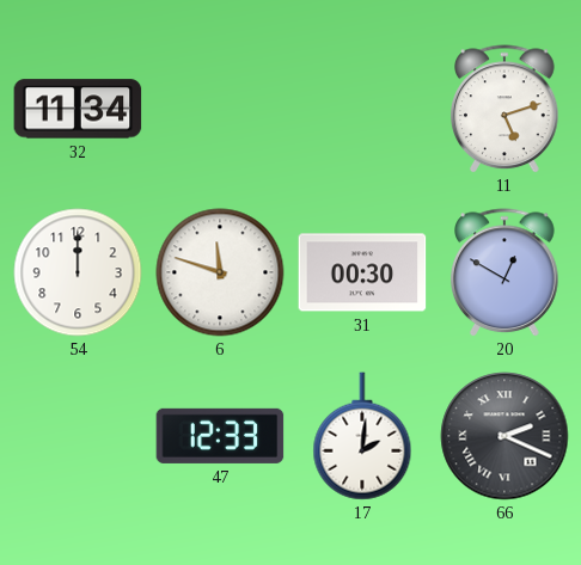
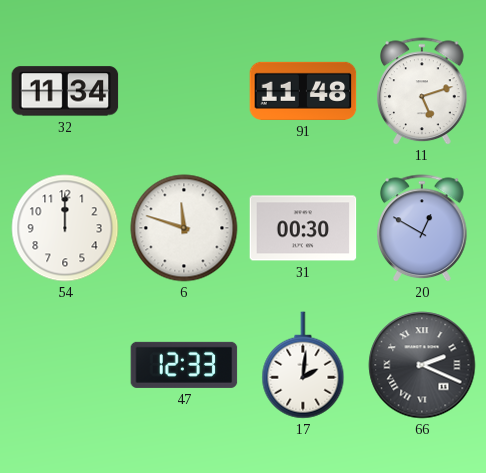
91: none -> 11:48 (303, 91)
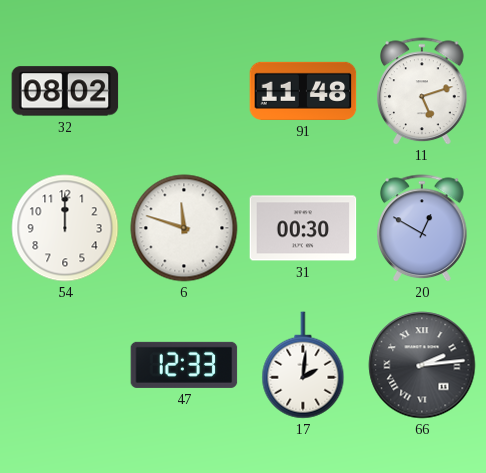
32: 11:34 -> 08:02 (65, 91)
66: 2:19 -> 2:14 (422, 365)
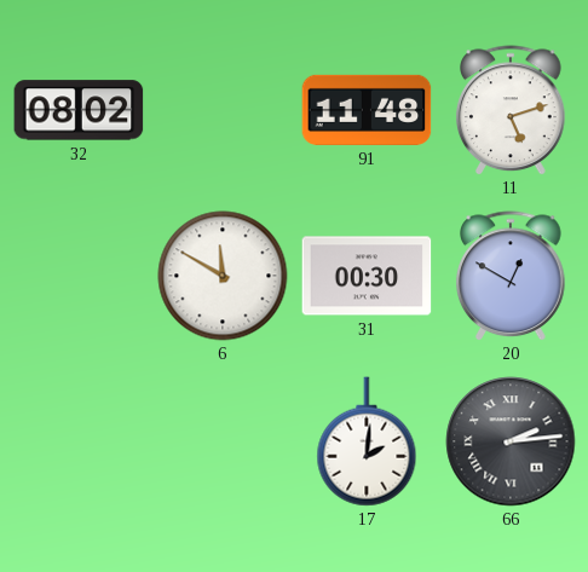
54: 12:00 -> none (65, 228)
6: 11:48 -> 11:50 (223, 276)
47: 12:33 -> none (184, 365)
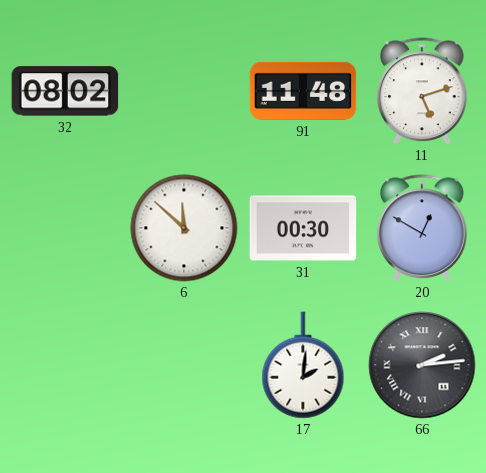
6: 11:50 -> 11:52 (184, 228)
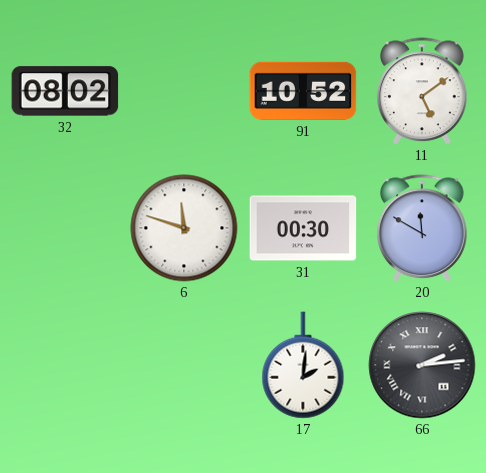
91: 11:48 -> 10:52 (303, 91)
11: 5:12 -> 5:09 (423, 91)
6: 11:52 -> 11:48 (184, 228)
20: 12:50 -> 11:50 (423, 228)
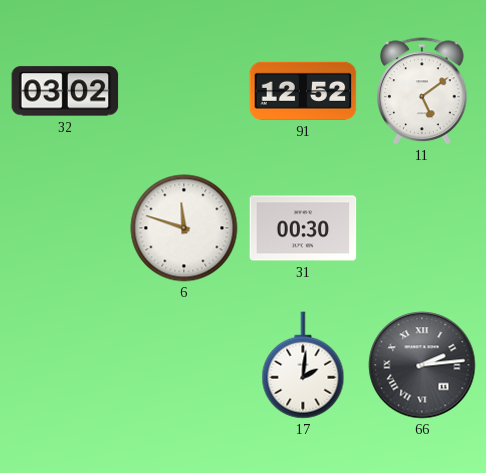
32: 08:02 -> 03:02 (65, 91)
91: 10:52 -> 12:52 (303, 91)
20: 11:50 -> none (423, 228)
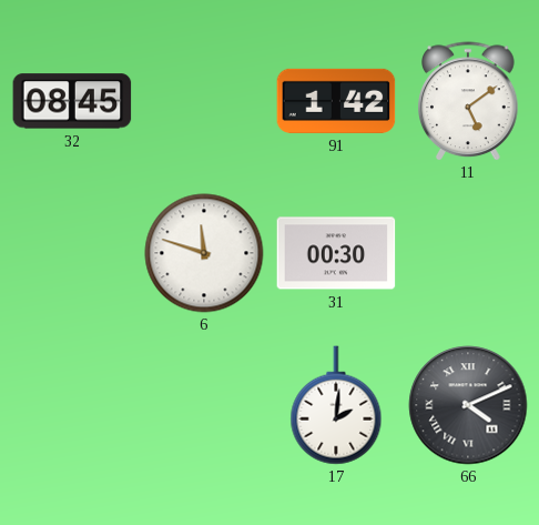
32: 03:02 -> 08:45 (72, 101)
91: 12:52 -> 1:42 (336, 101)
66: 2:14 -> 4:11 (468, 405)
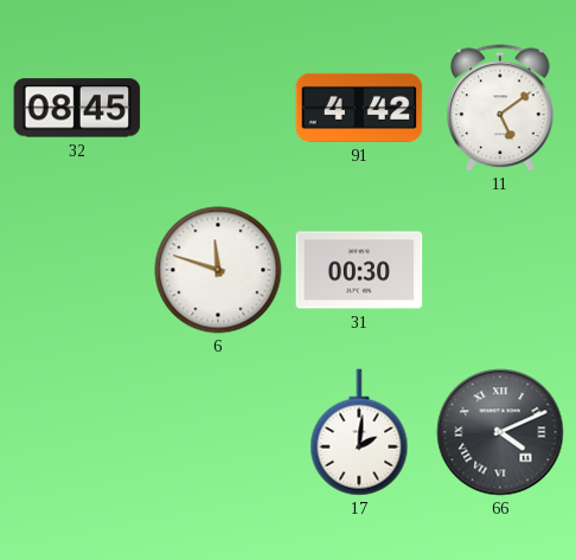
91: 1:42 -> 4:42 (359, 108)
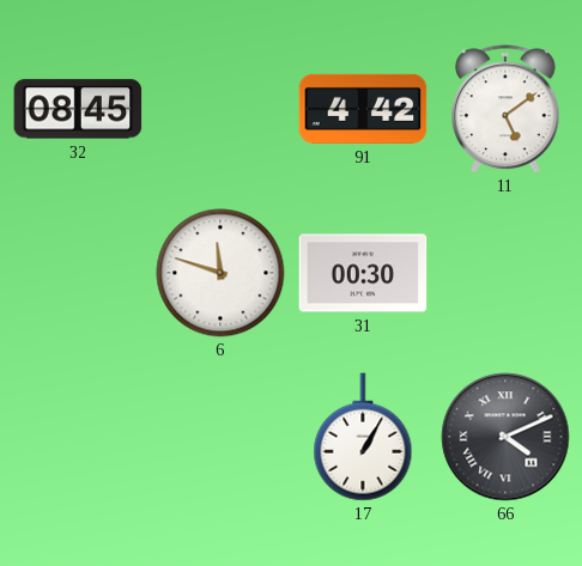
17: 2:01 -> 1:05 (363, 437)
